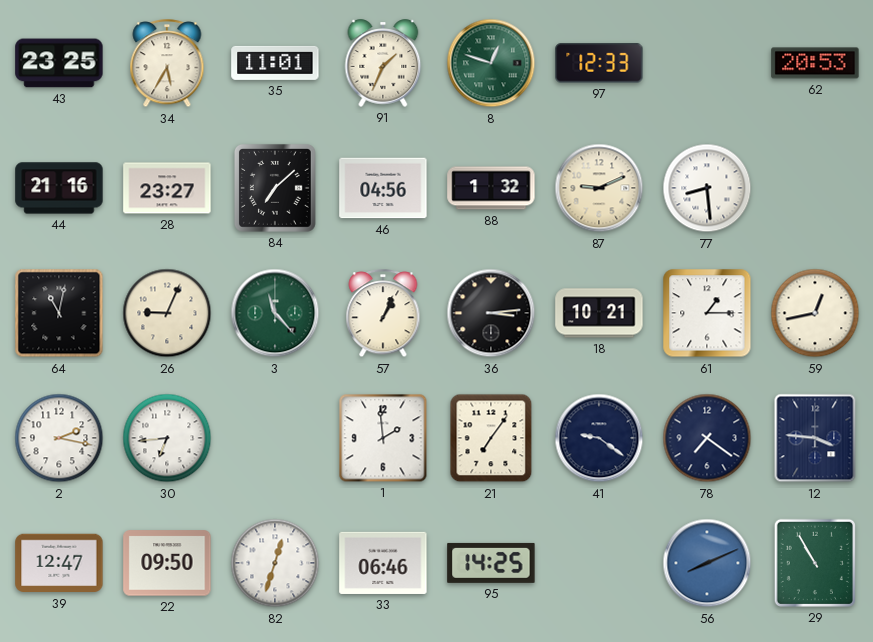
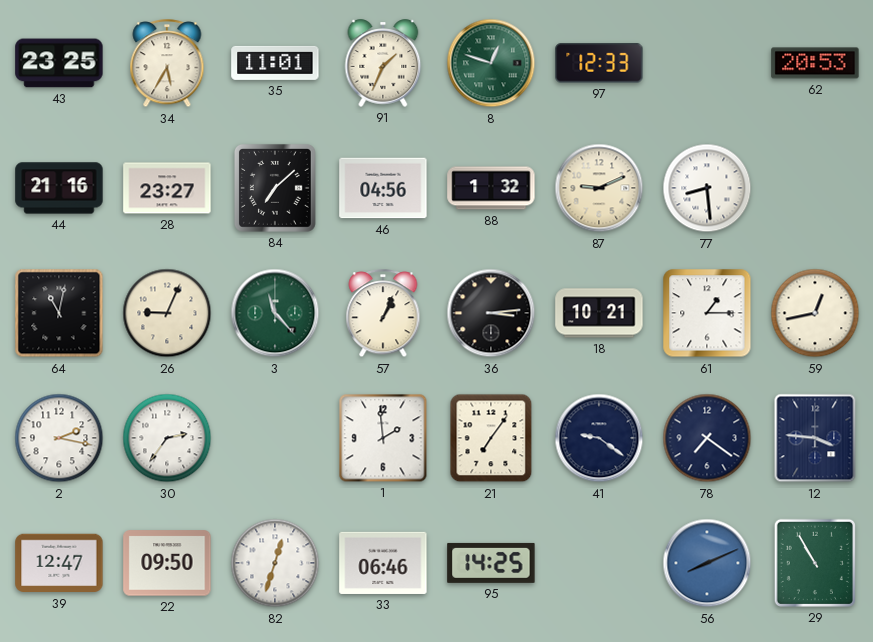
30: 6:44 -> 2:36 (167, 438)
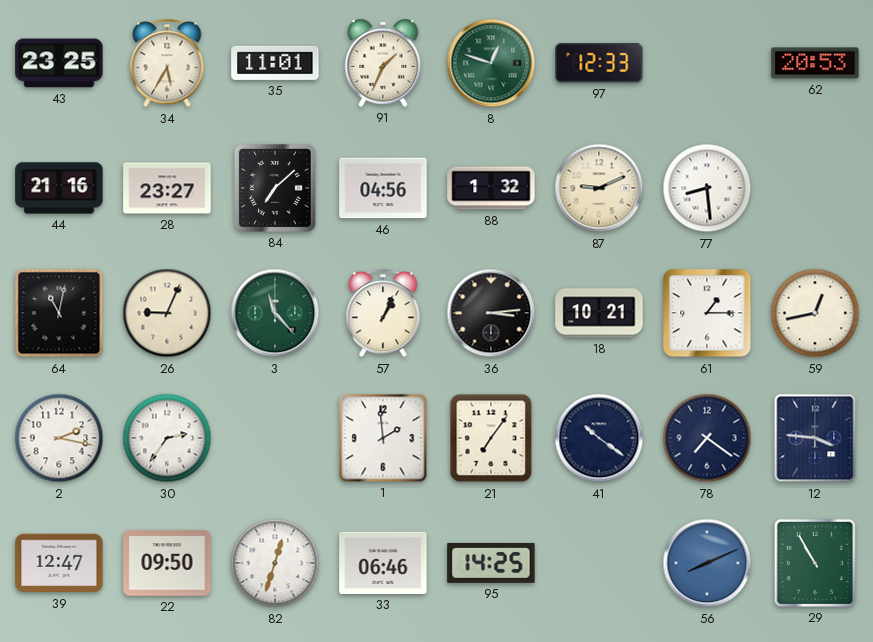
41: 9:21 -> 10:21 (599, 438)
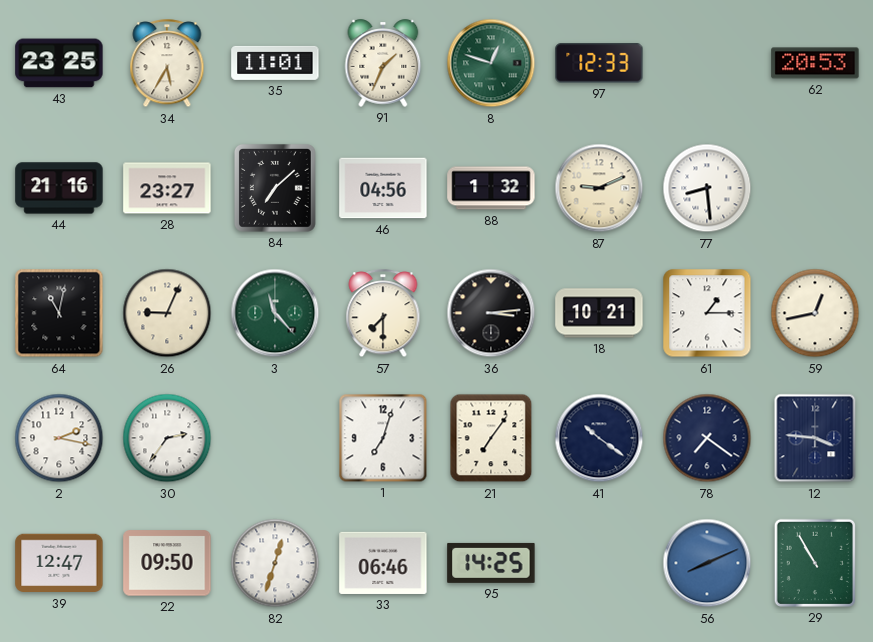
57: 1:04 -> 7:30 (383, 314)
1: 1:59 -> 7:03 (383, 438)
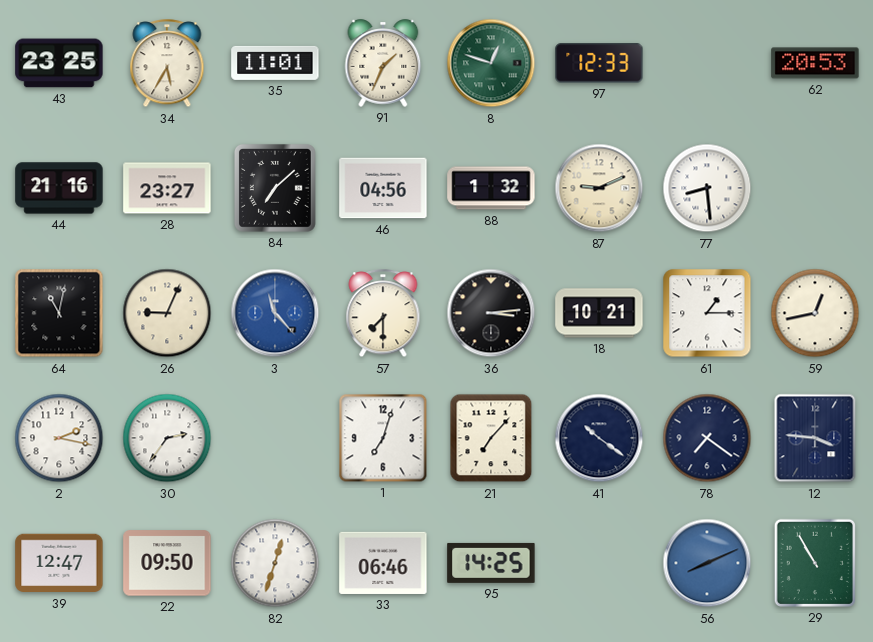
3 dial: green -> blue (275, 313)
21: 7:06 -> 7:07 (491, 438)
